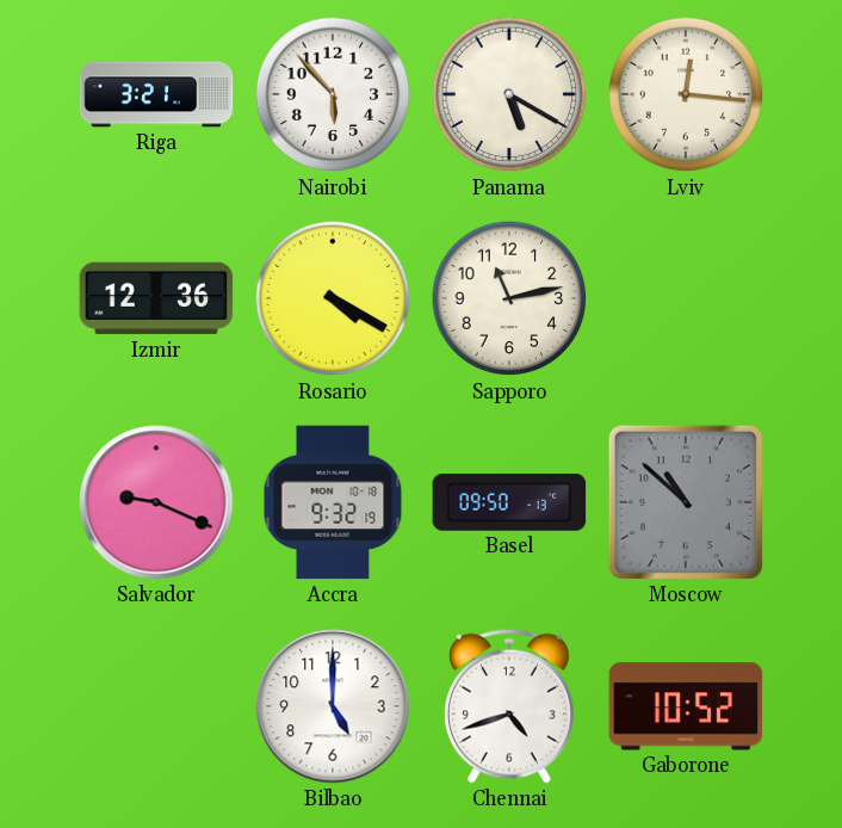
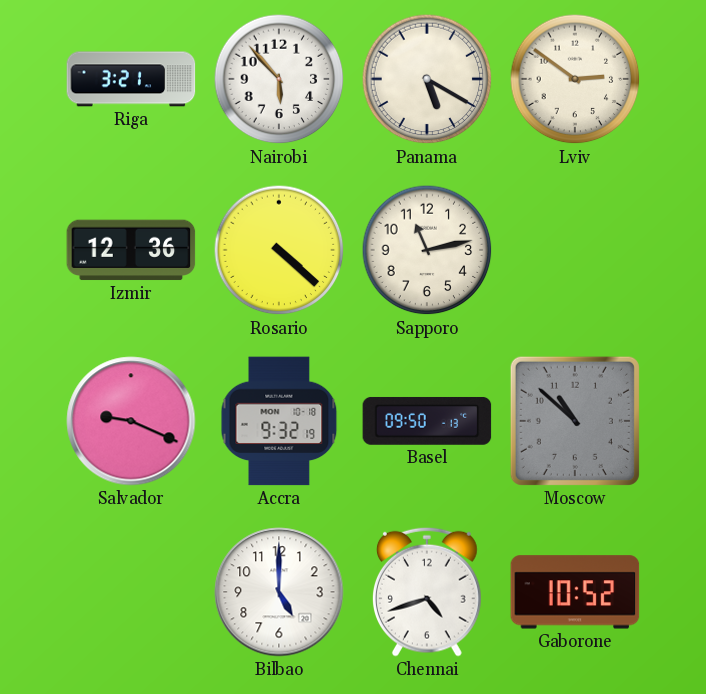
Lviv: 12:16 -> 2:51 (575, 79)
Rosario: 4:20 -> 4:22 (279, 250)
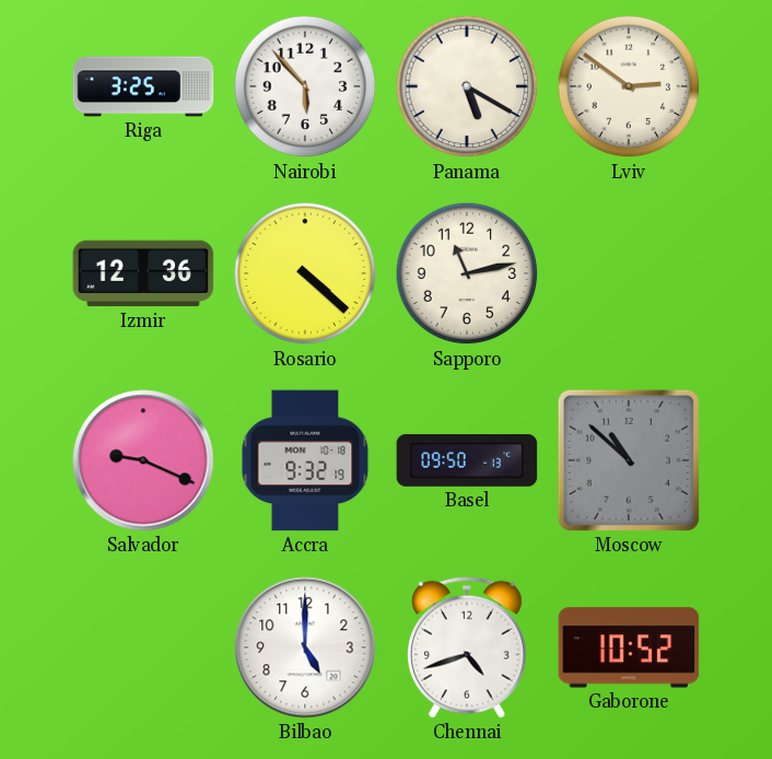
Riga: 3:21 -> 3:25 (143, 86)
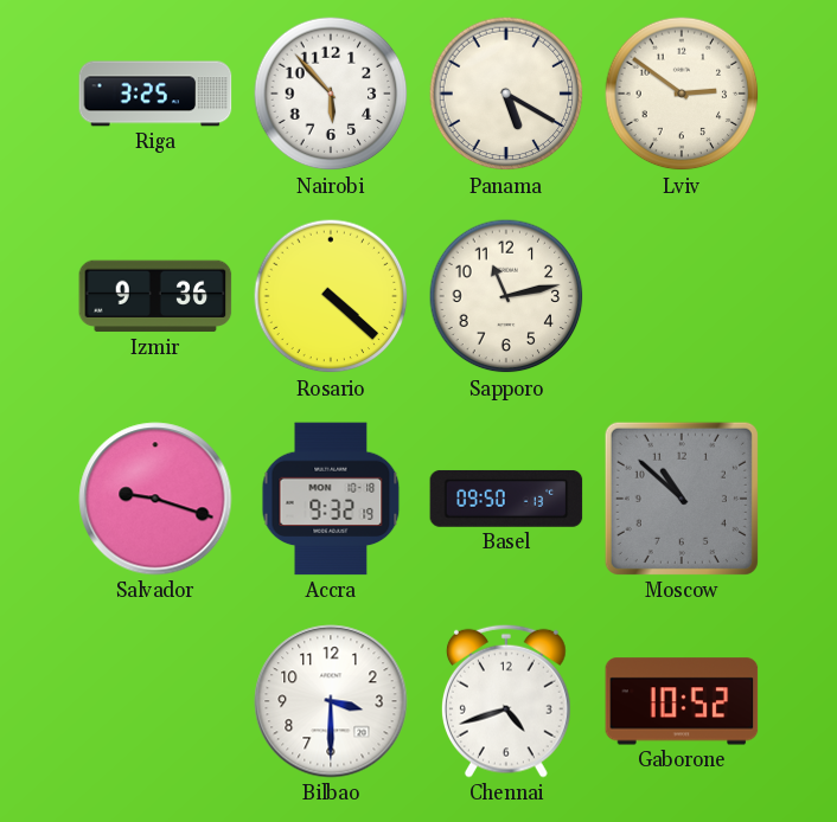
Izmir: 12:36 -> 9:36 (155, 296)
Salvador: 9:19 -> 9:18 (155, 499)
Bilbao: 5:00 -> 3:30 (331, 701)
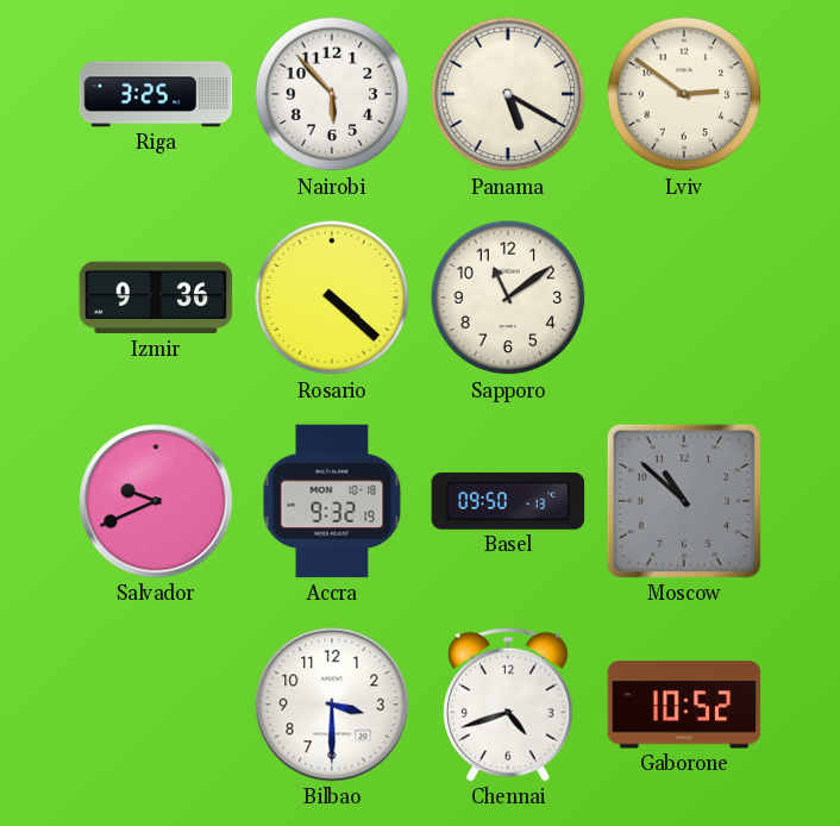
Sapporo: 11:13 -> 11:09 (508, 298)
Salvador: 9:18 -> 9:41 (156, 501)
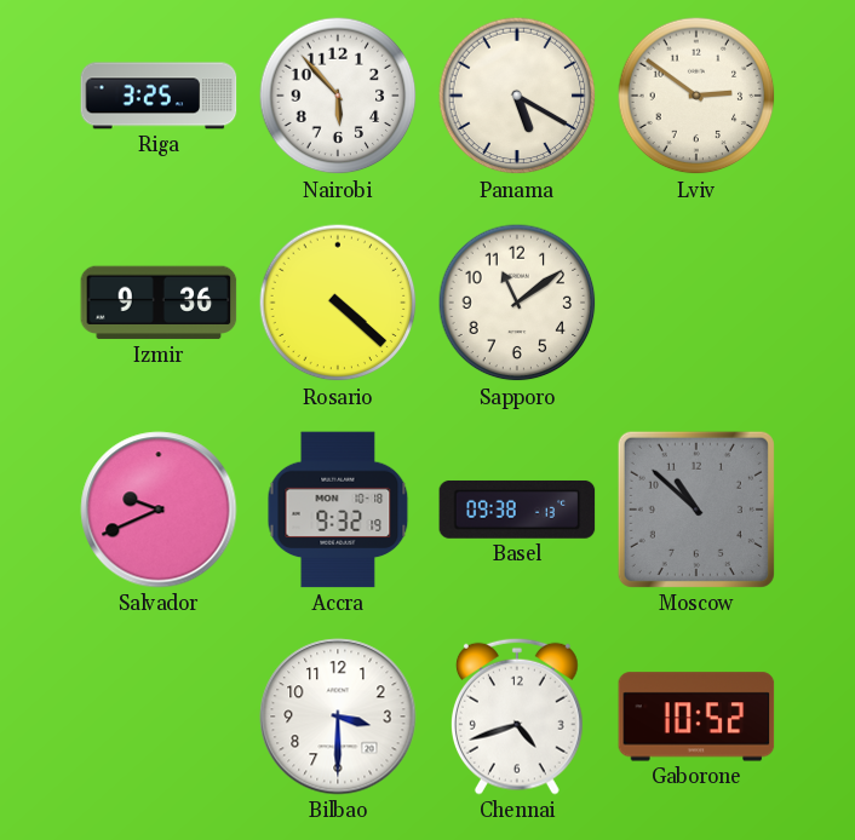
Basel: 09:50 -> 09:38 (517, 510)
